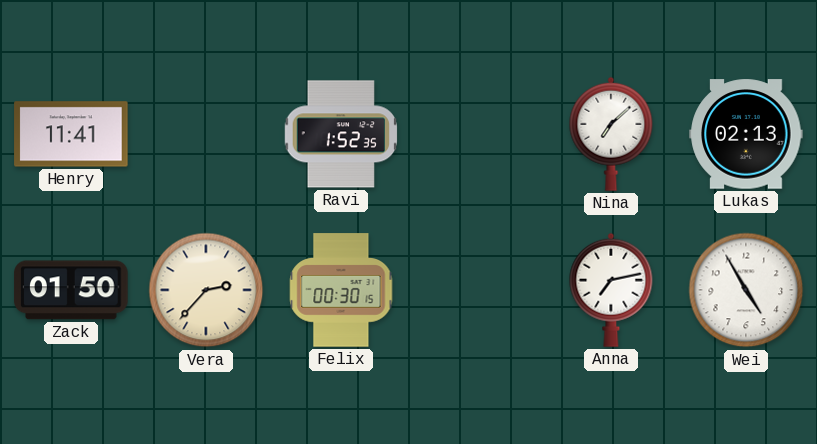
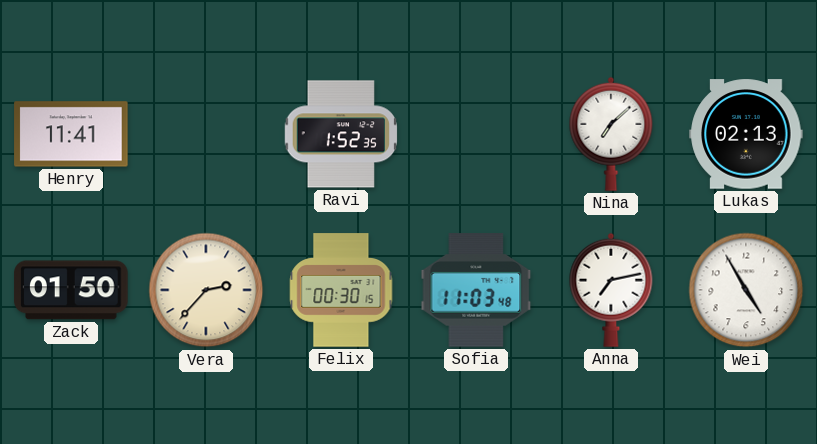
Sofia: none -> 11:03 (476, 290)
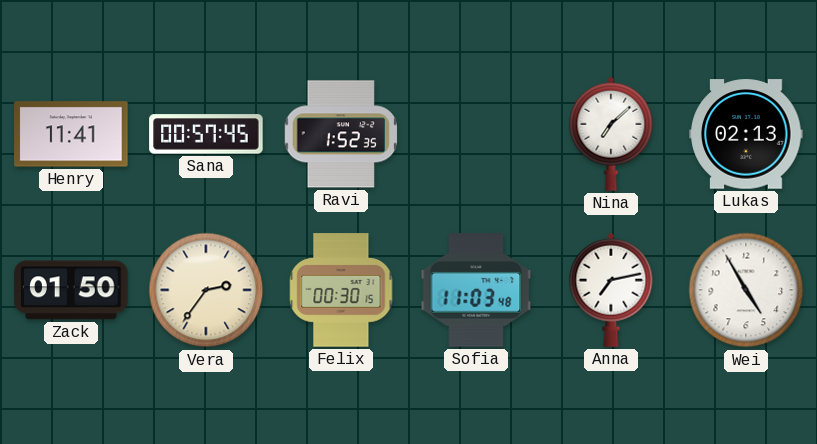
Sana: none -> 00:57 (206, 134)
Vera: 2:37 -> 2:36 (206, 290)
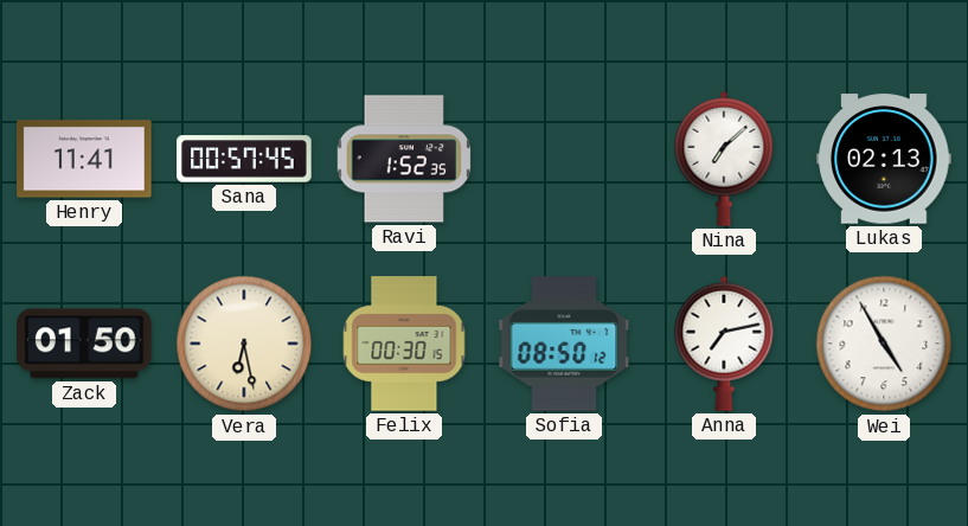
Vera: 2:36 -> 6:28 (244, 344)
Sofia: 11:03 -> 08:50 (564, 344)
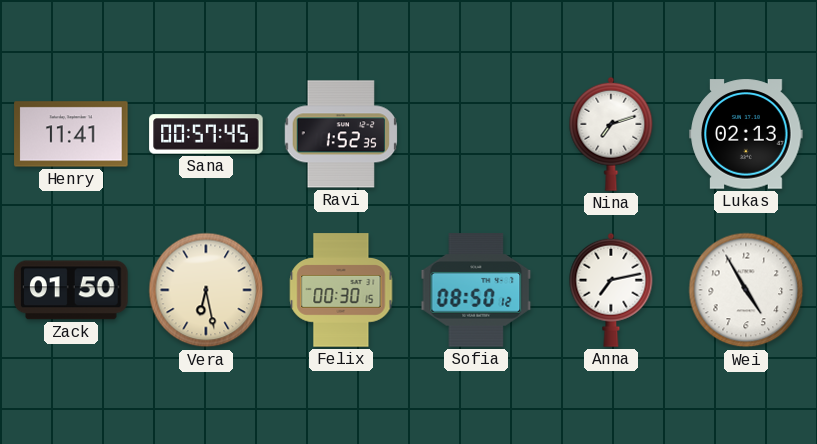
Nina: 7:08 -> 7:12 (611, 134)
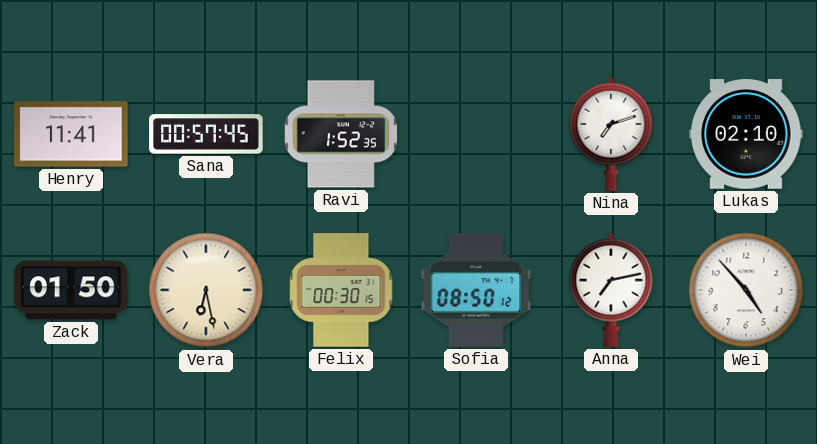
Lukas: 02:13 -> 02:10 (746, 134)
Wei: 4:55 -> 4:53 (746, 290)
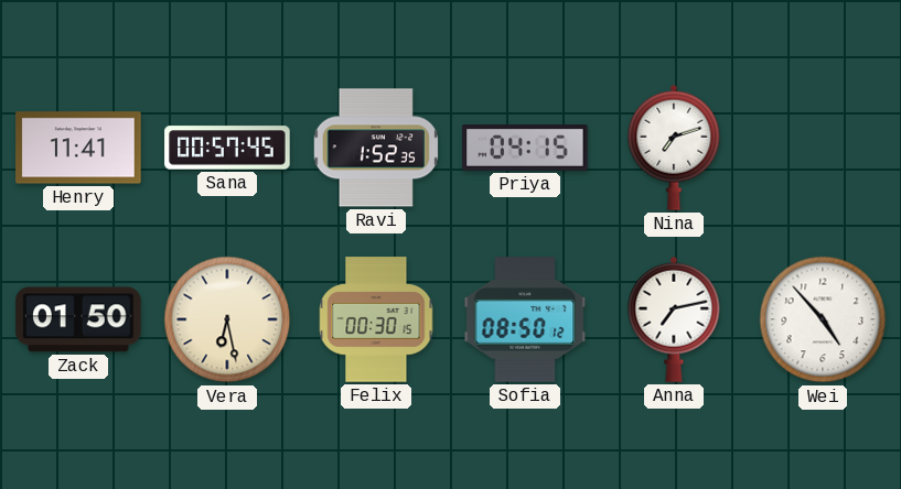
Priya: none -> 04:15 (525, 148)
Lukas: 02:10 -> none (746, 134)
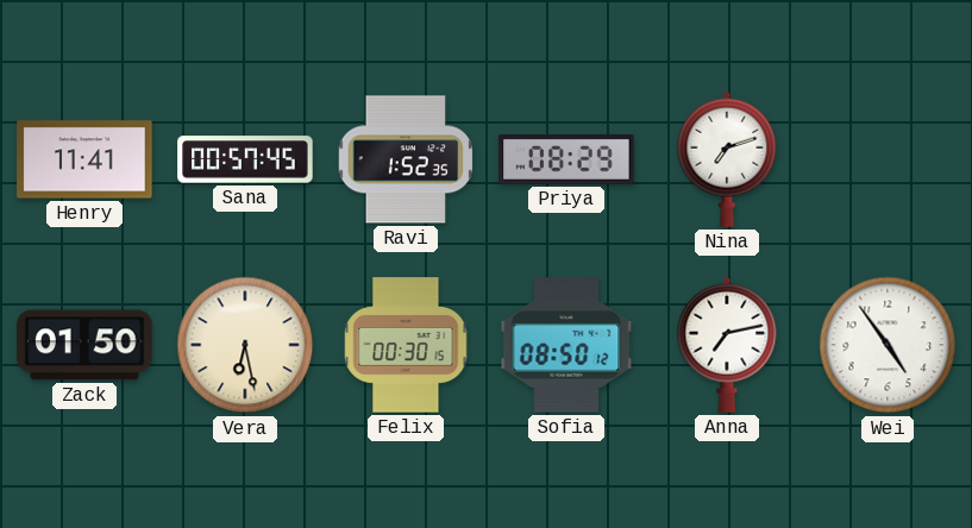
Priya: 04:15 -> 08:29 (566, 159)
Wei: 4:53 -> 4:54 (888, 345)
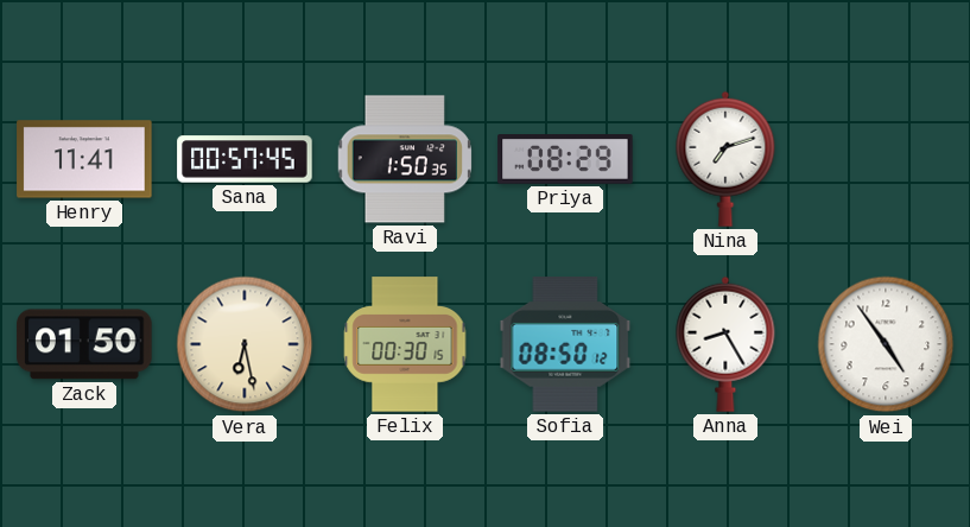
Ravi: 1:52 -> 1:50 (404, 159)
Anna: 7:13 -> 8:25 (725, 344)
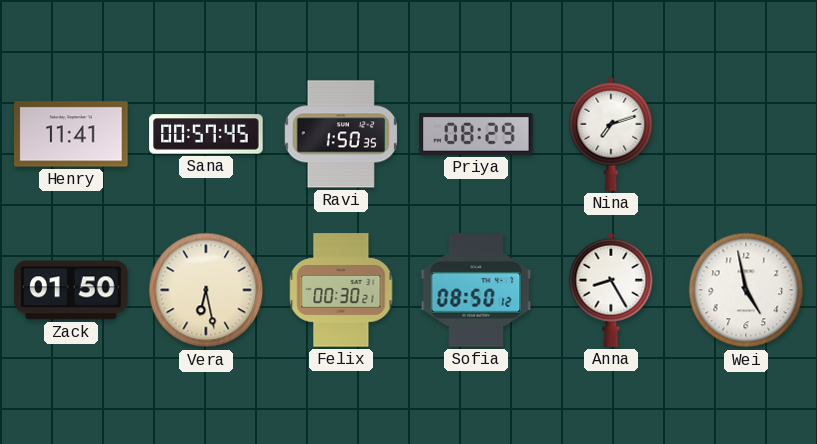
Felix: 00:30:15 -> 00:30:21 (341, 290)
Wei: 4:54 -> 4:58 (746, 290)
